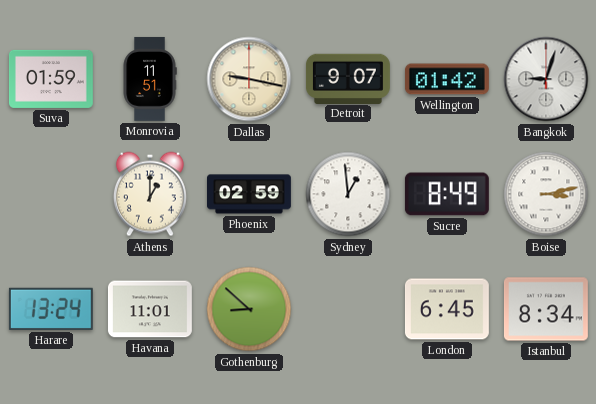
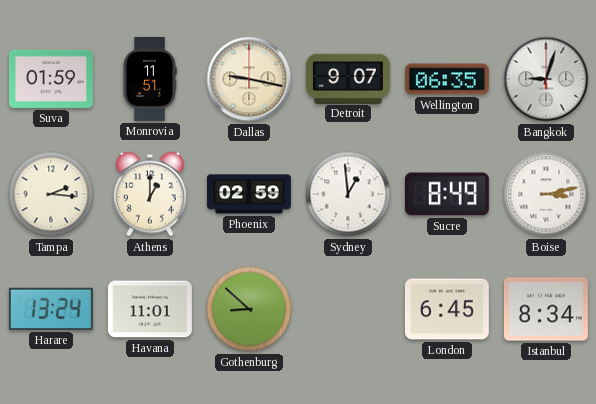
Wellington: 01:42 -> 06:35 (447, 79)
Tampa: none -> 2:16 (51, 194)
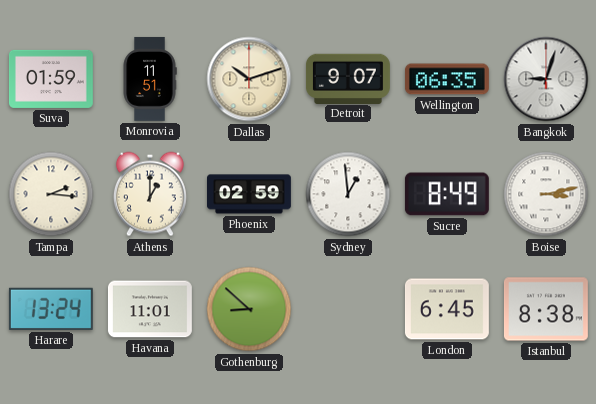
Dallas: 9:17 -> 10:12 (249, 79)
Istanbul: 8:34 -> 8:38 (546, 309)
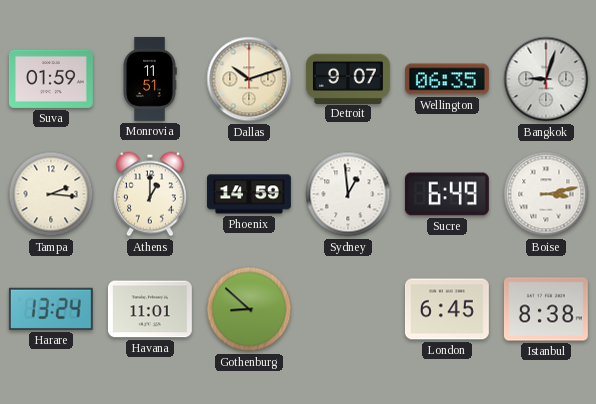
Phoenix: 02:59 -> 14:59 (250, 194)
Sucre: 8:49 -> 6:49 (447, 194)
